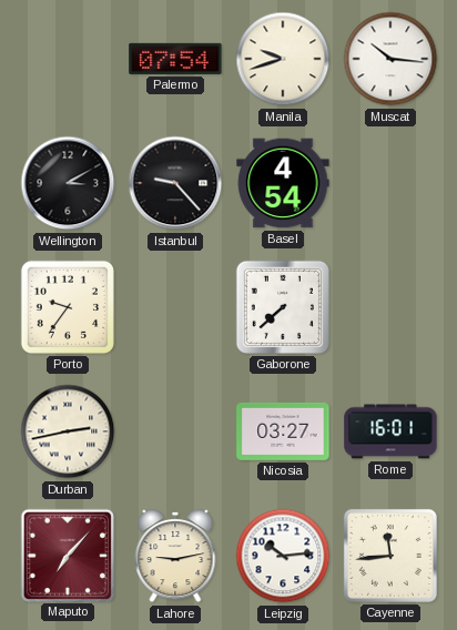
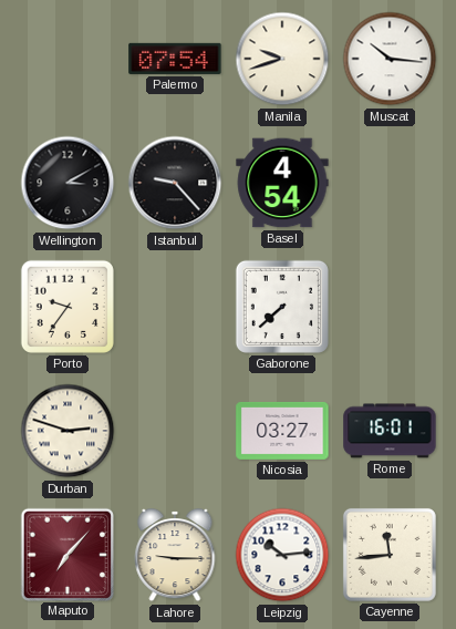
Durban: 2:43 -> 2:48 (68, 431)
Lahore: 9:13 -> 9:15 (175, 555)
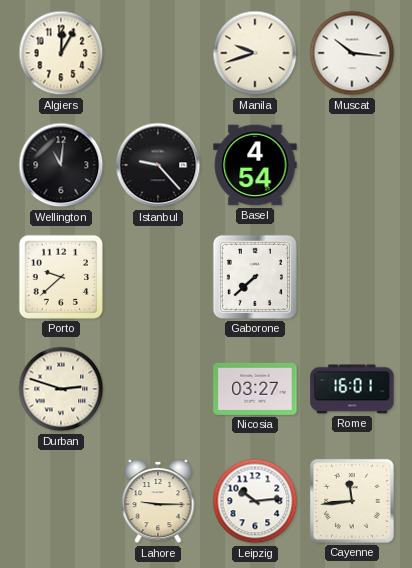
Algiers: none -> 12:05 (61, 53)
Palermo: 07:54 -> none (175, 59)
Wellington: 3:10 -> 11:01 (61, 165)
Porto: 9:36 -> 9:38 (61, 277)
Maputo: 7:07 -> none (66, 554)
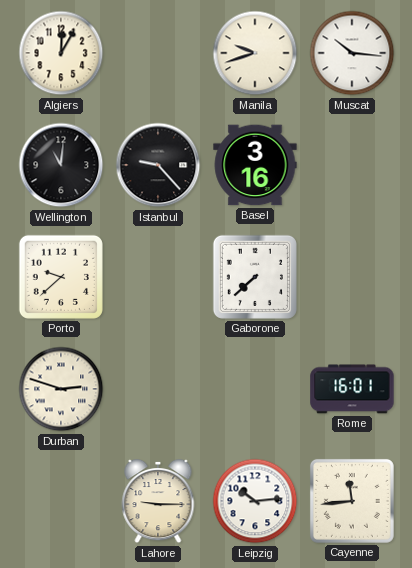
Basel: 4:54 -> 3:16 (255, 165)
Nicosia: 03:27 -> none (255, 389)
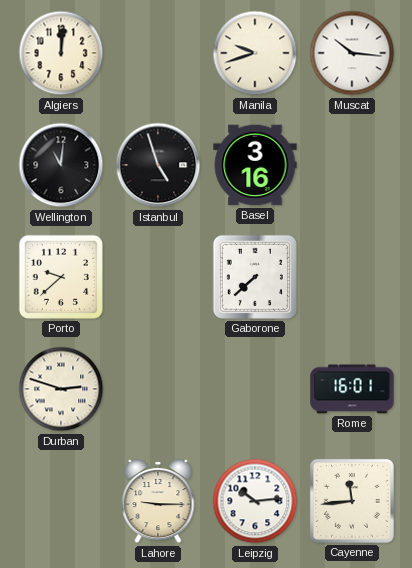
Algiers: 12:05 -> 12:01 (61, 53)
Istanbul: 9:23 -> 4:57 (158, 165)
